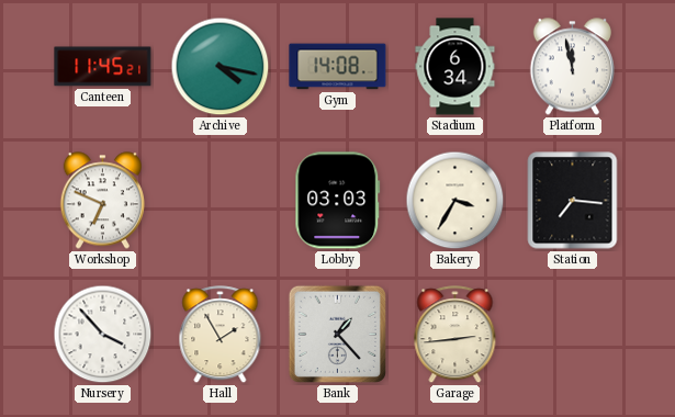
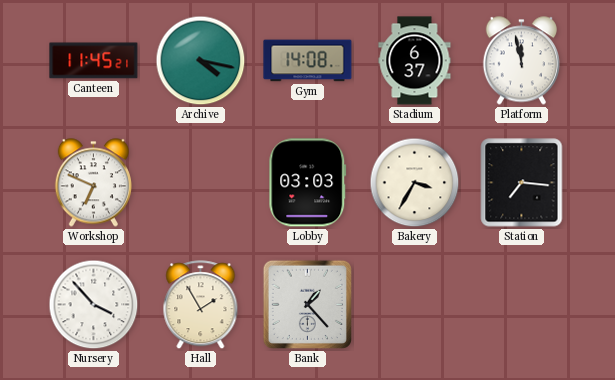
Stadium: 6:34 -> 6:37 (415, 61)
Garage: 2:44 -> none (455, 335)
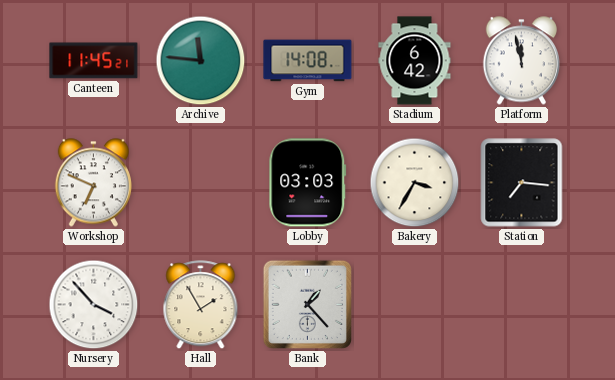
Archive: 4:17 -> 11:46 (201, 61)
Stadium: 6:37 -> 6:42 (415, 61)
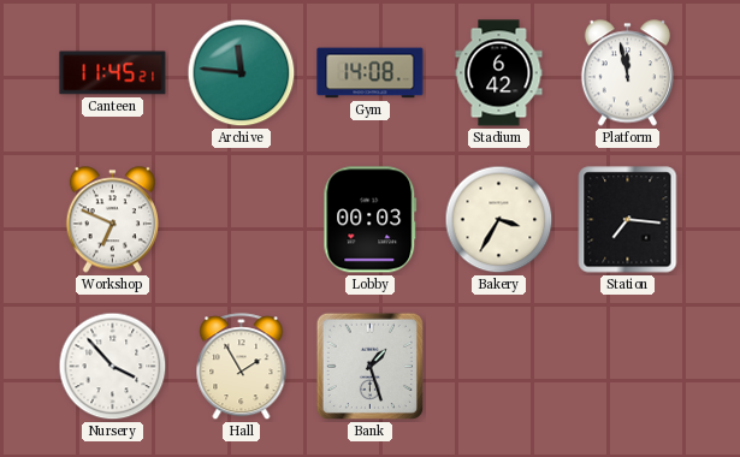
Lobby: 03:03 -> 00:03 (371, 220)
Bank: 1:23 -> 1:27 (369, 366)
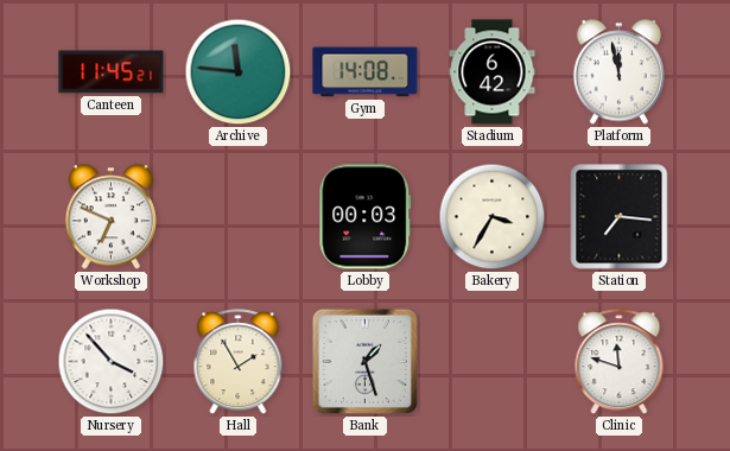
Clinic: none -> 11:48 (620, 362)
